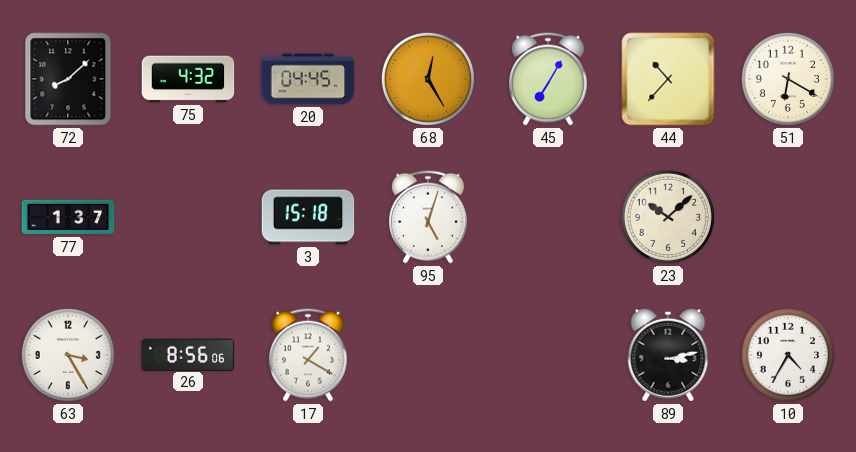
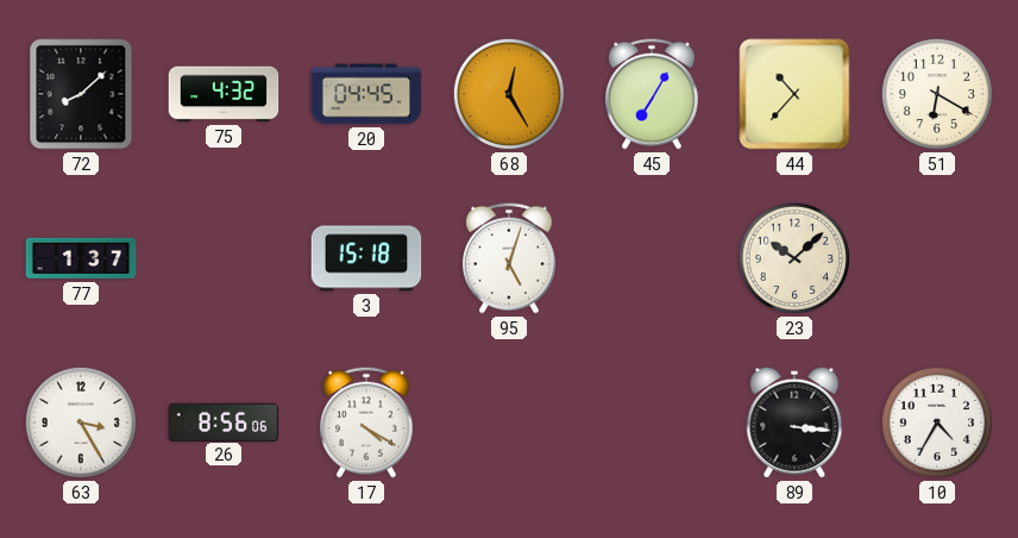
17: 1:20 -> 4:20 (367, 423)
89: 3:13 -> 3:16 (794, 423)
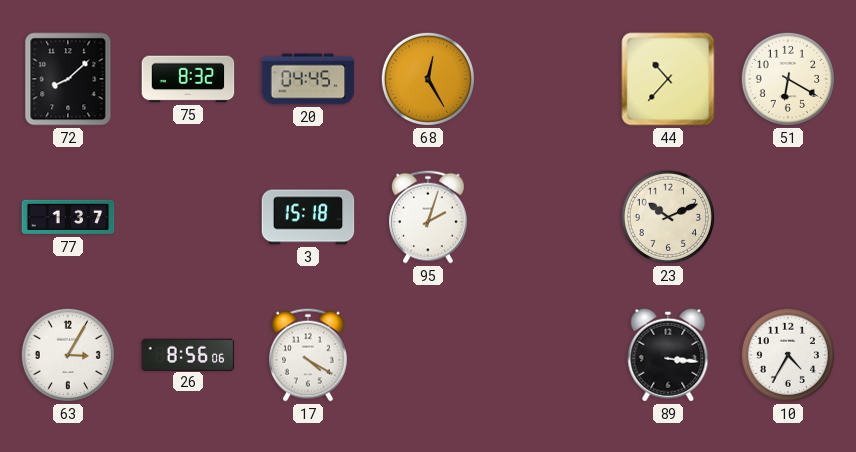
75: 4:32 -> 8:32 (188, 79)
45: 7:05 -> none (653, 94)
95: 5:03 -> 2:03 (429, 217)
23: 10:08 -> 10:11 (668, 217)
63: 3:25 -> 3:05 (68, 355)
